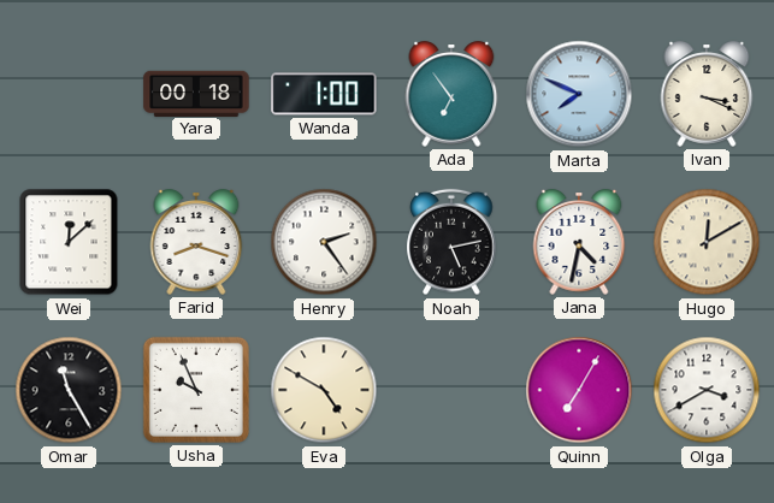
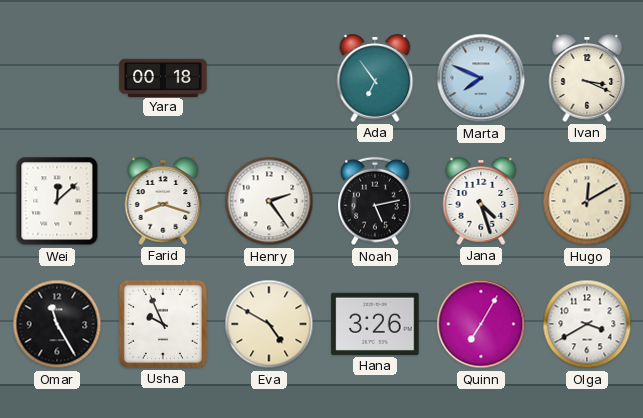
Wanda: 1:00 -> none (324, 94)
Jana: 4:32 -> 4:27 (481, 201)
Hana: none -> 3:26 (375, 324)
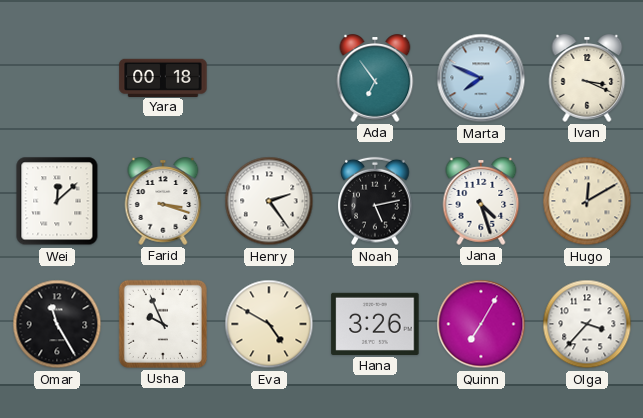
Farid: 8:18 -> 3:18 (163, 201)
Olga: 3:40 -> 3:37 (587, 324)
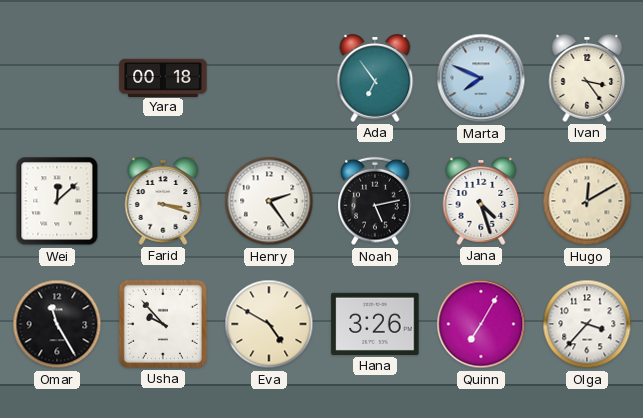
Ivan: 3:19 -> 3:24 (587, 78)
Usha: 9:56 -> 9:53 (163, 324)
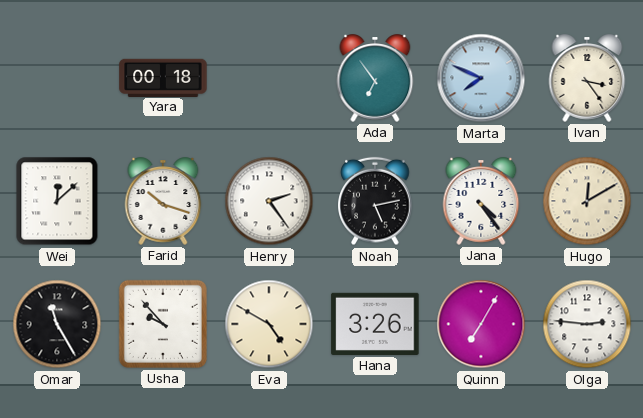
Farid: 3:18 -> 10:18 (163, 201)
Jana: 4:27 -> 4:24 (481, 201)
Olga: 3:37 -> 2:46 (587, 324)
